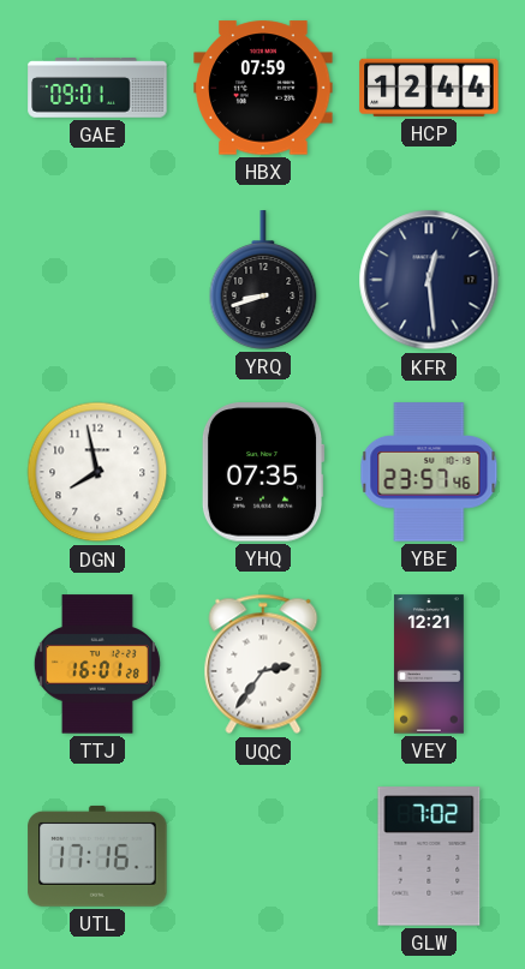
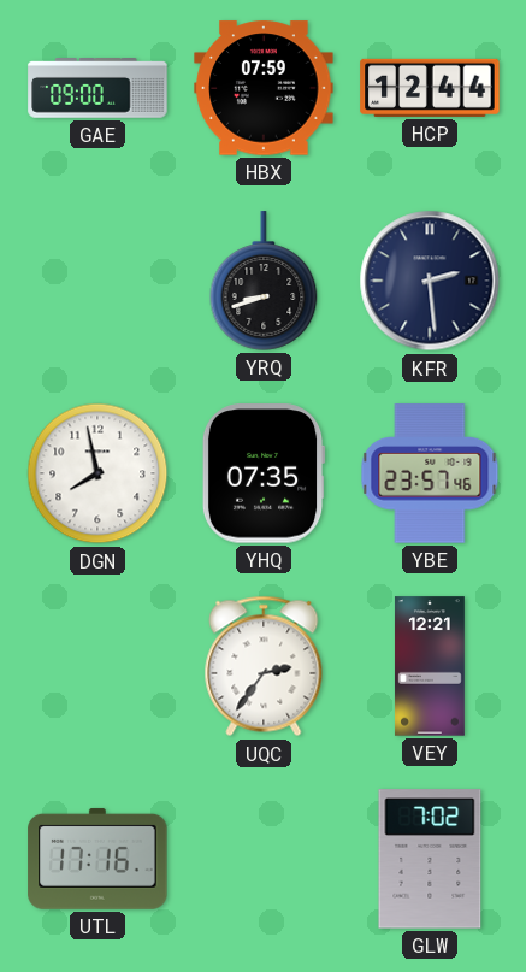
GAE: 09:01 -> 09:00 (97, 88)
KFR: 12:29 -> 2:29 (430, 281)
TTJ: 16:01 -> none (97, 664)
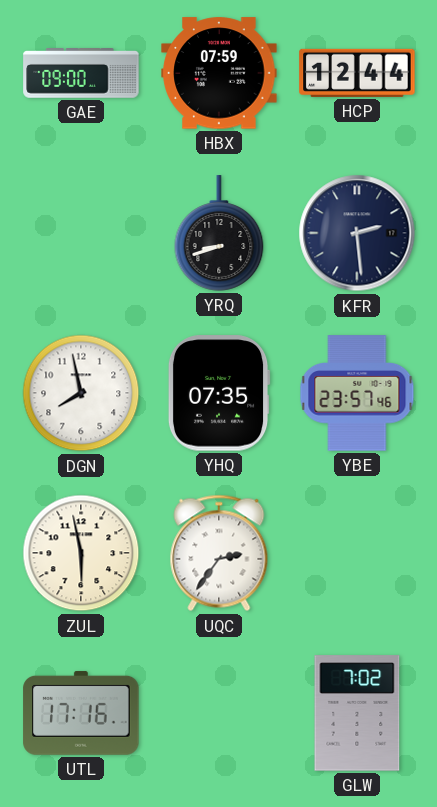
ZUL: none -> 5:58 (81, 553)
VEY: 12:21 -> none (430, 666)
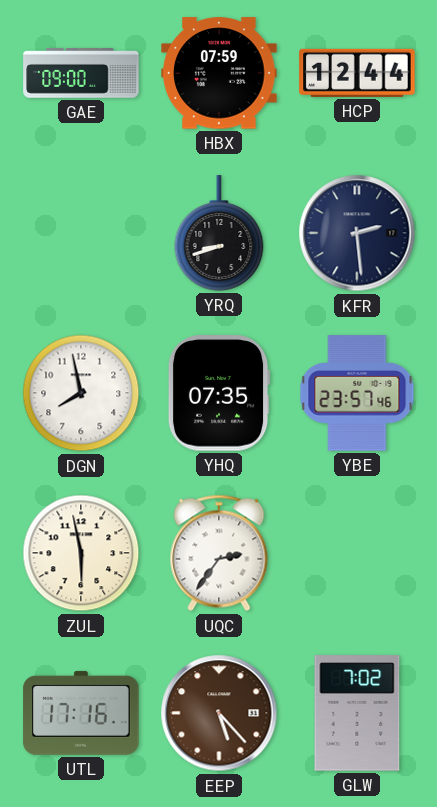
EEP: none -> 5:23 (219, 713)
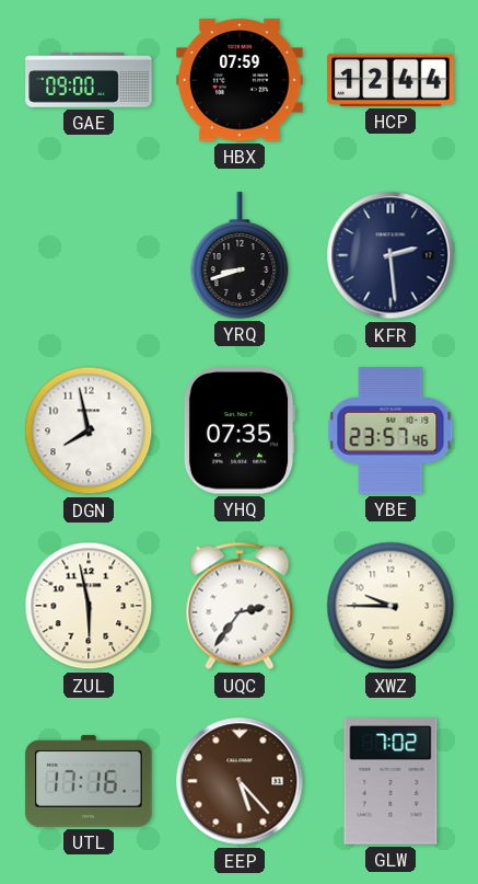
XWZ: none -> 9:45 (390, 606)
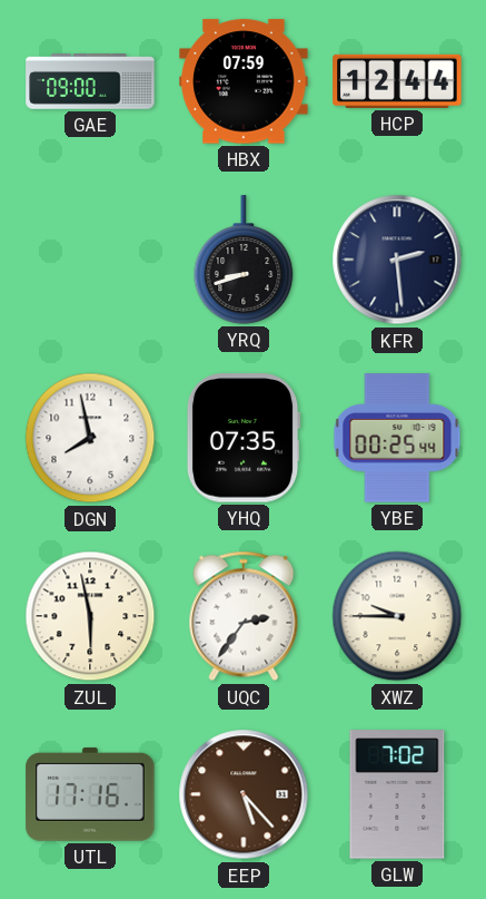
YBE: 23:57 -> 00:25 (397, 438)
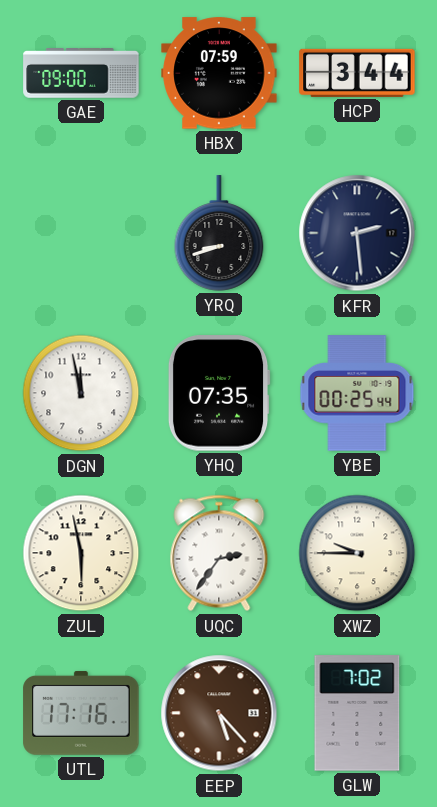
HCP: 12:44 -> 3:44 (357, 73)
DGN: 7:58 -> 11:58 (81, 393)
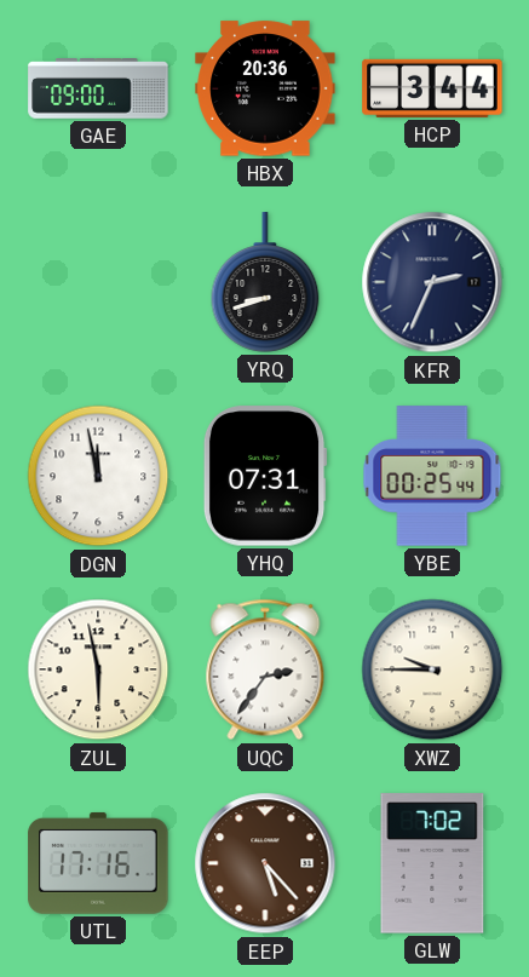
HBX: 07:59 -> 20:36 (265, 88)
KFR: 2:29 -> 2:34 (432, 282)
YHQ: 07:35 -> 07:31 (265, 476)
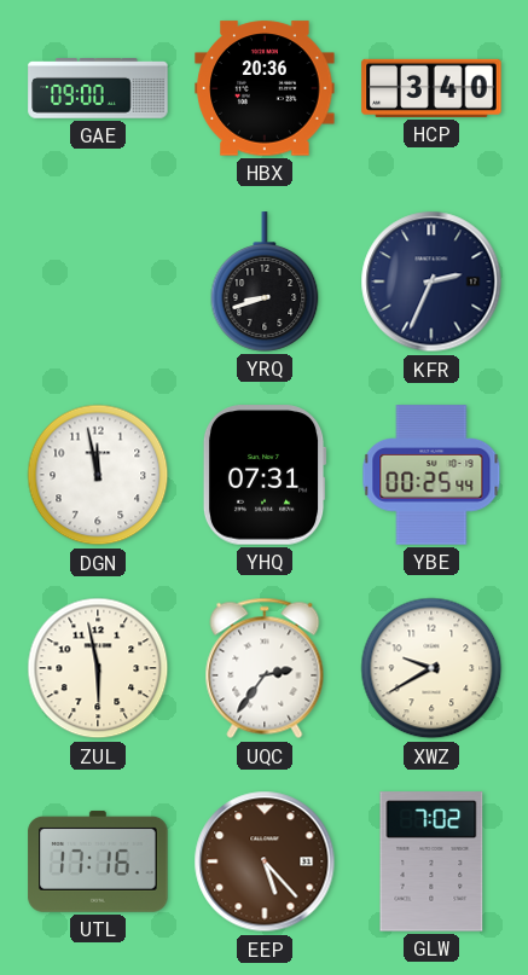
HCP: 3:44 -> 3:40 (431, 88)
XWZ: 9:45 -> 9:40 (431, 668)
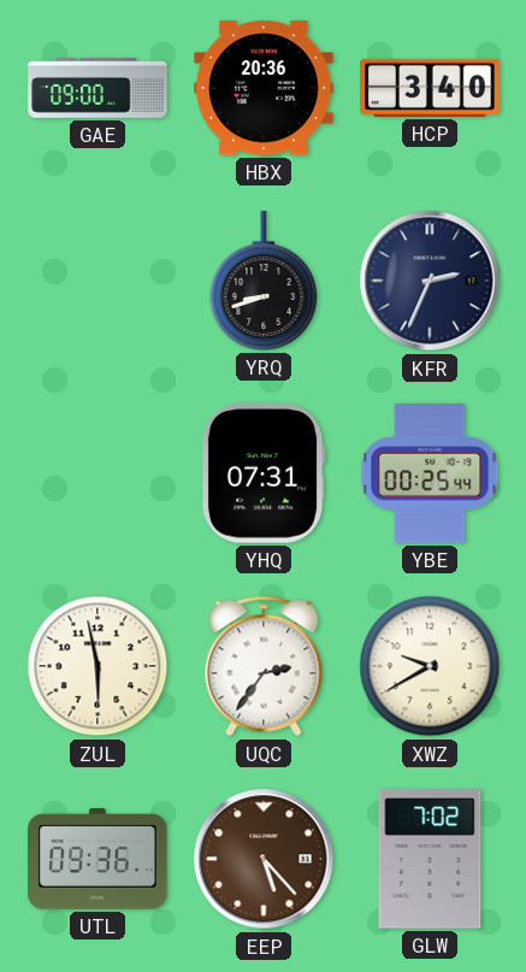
DGN: 11:58 -> none (98, 475)
UTL: 17:16 -> 09:36 (97, 859)
